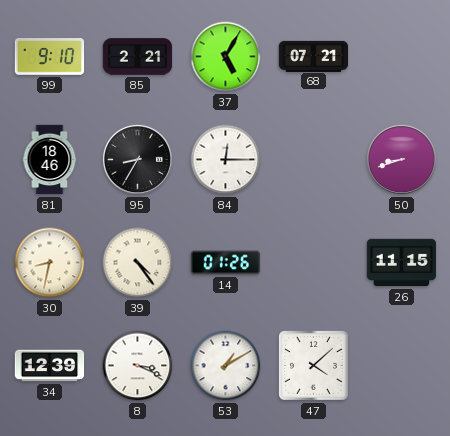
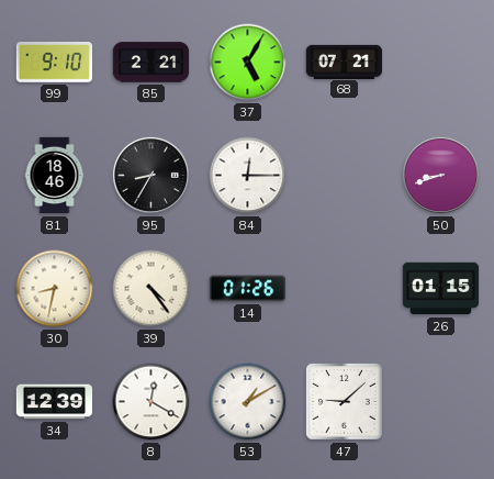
26: 11:15 -> 01:15 (441, 289)
8: 3:19 -> 12:20 (151, 402)
47: 4:08 -> 9:08 (345, 402)
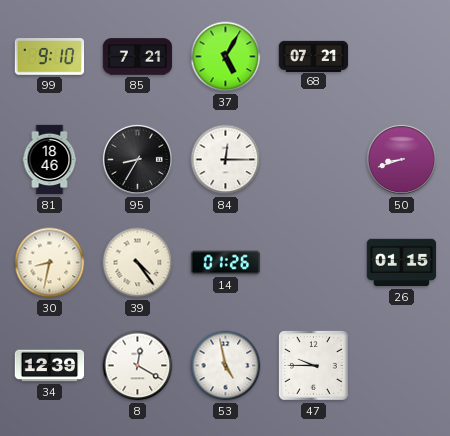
85: 2:21 -> 7:21 (138, 57)
53: 1:10 -> 4:58 (226, 366)
47: 9:08 -> 9:45 (314, 366)
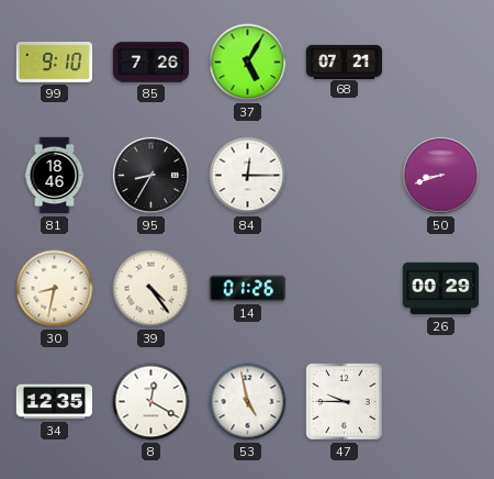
85: 7:21 -> 7:26 (151, 63)
26: 01:15 -> 00:29 (441, 289)
34: 12:39 -> 12:35 (55, 402)
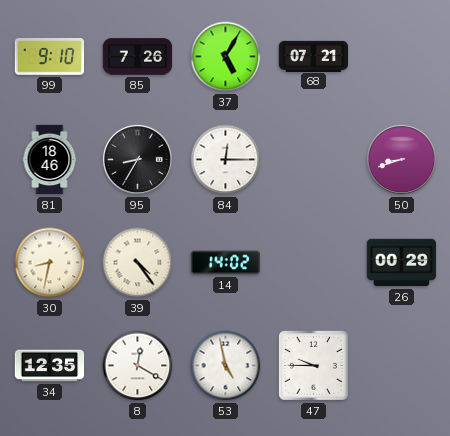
14: 01:26 -> 14:02 (226, 263)
